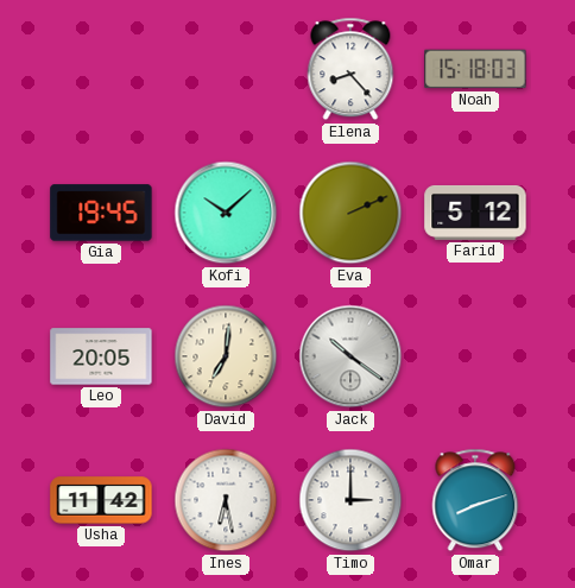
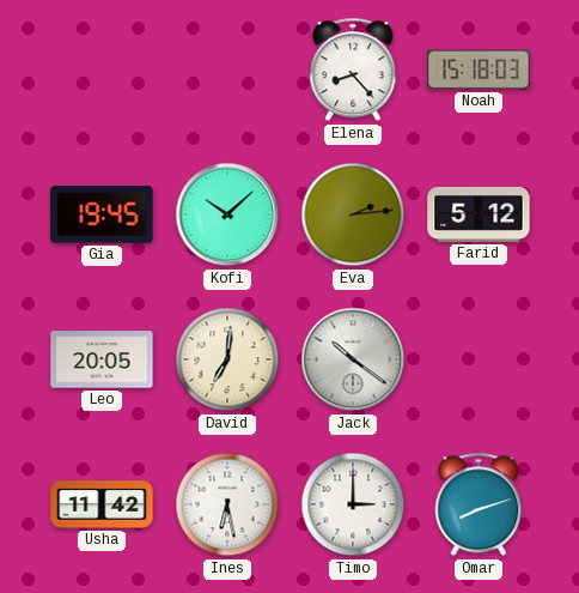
Eva: 2:11 -> 2:14 (353, 214)
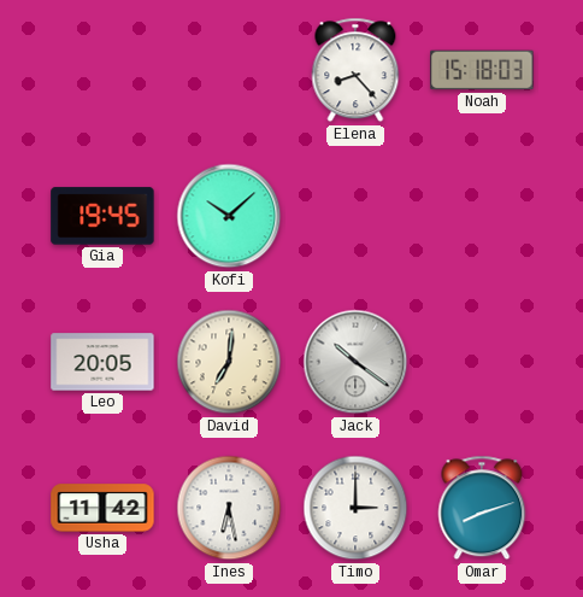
Eva: 2:14 -> none (353, 214)
Farid: 5:12 -> none (479, 214)
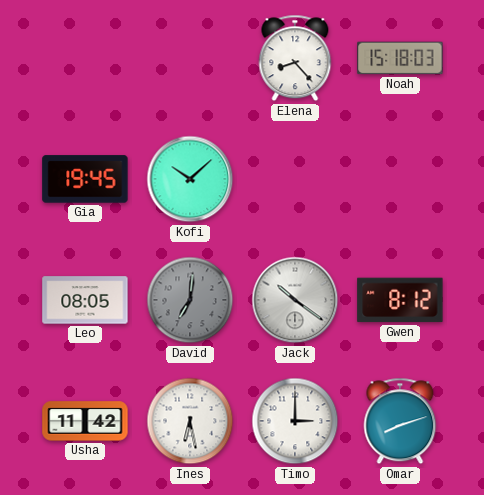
Leo: 20:05 -> 08:05 (85, 300)
David dial: cream -> grey (190, 300)
Gwen: none -> 8:12 (400, 300)
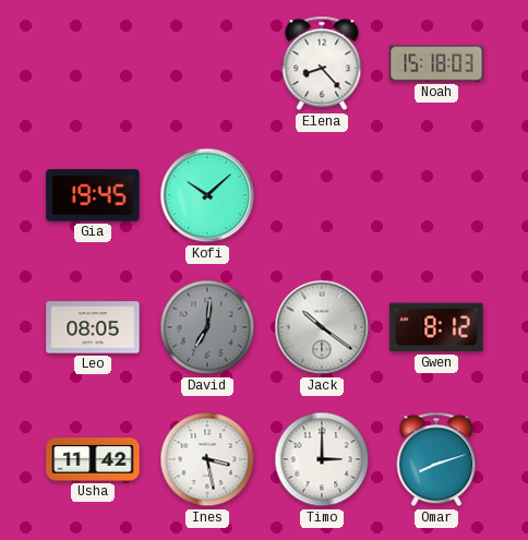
Ines: 6:28 -> 3:28 (207, 459)
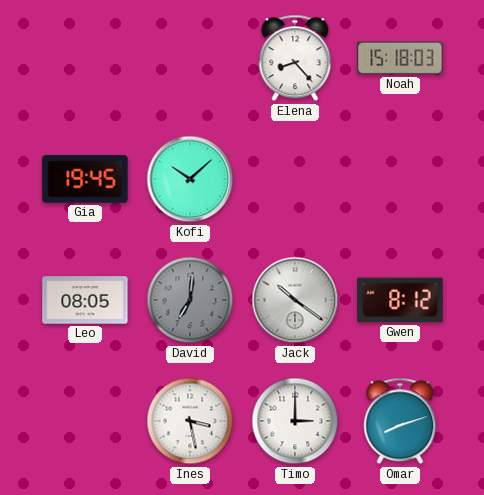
Usha: 11:42 -> none (93, 459)
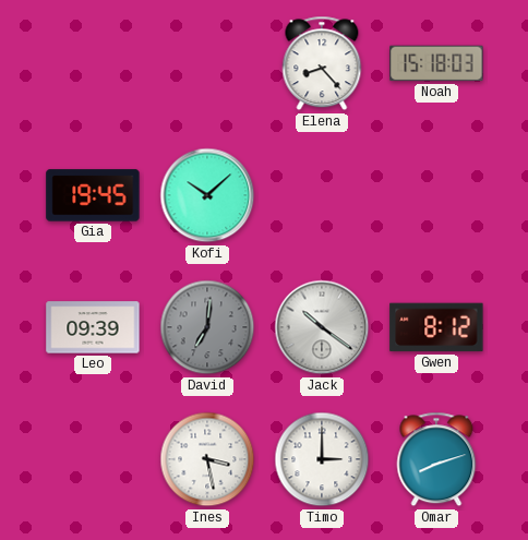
Leo: 08:05 -> 09:39 (93, 327)
